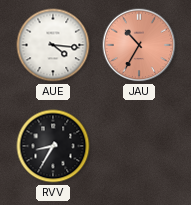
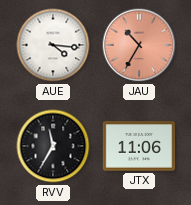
RVV: 8:35 -> 11:35 (53, 146)
JTX: none -> 11:06 (139, 146)
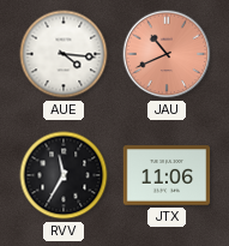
JAU: 10:35 -> 10:41 (167, 54)
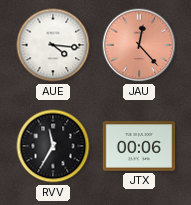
JAU: 10:41 -> 12:23 (139, 45)
JTX: 11:06 -> 00:06 (139, 146)
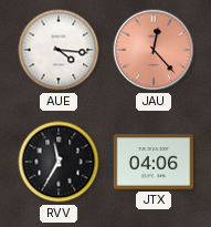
JTX: 00:06 -> 04:06 (154, 162)
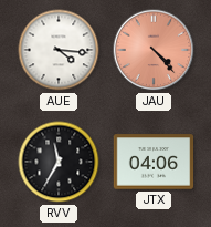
JAU: 12:23 -> 4:23 (154, 50)
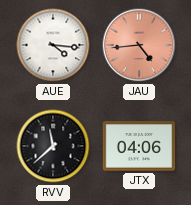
JAU: 4:23 -> 4:44 (139, 45)
RVV: 11:35 -> 11:38 (53, 146)
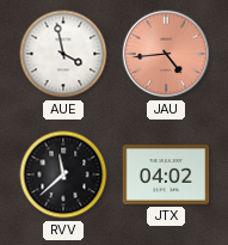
AUE: 4:16 -> 3:58 (63, 54)
JTX: 04:06 -> 04:02 (166, 174)
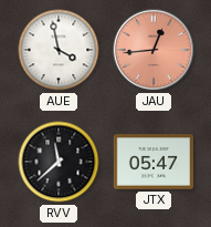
JAU: 4:44 -> 12:44 (154, 50)
JTX: 04:02 -> 05:47 (154, 162)
